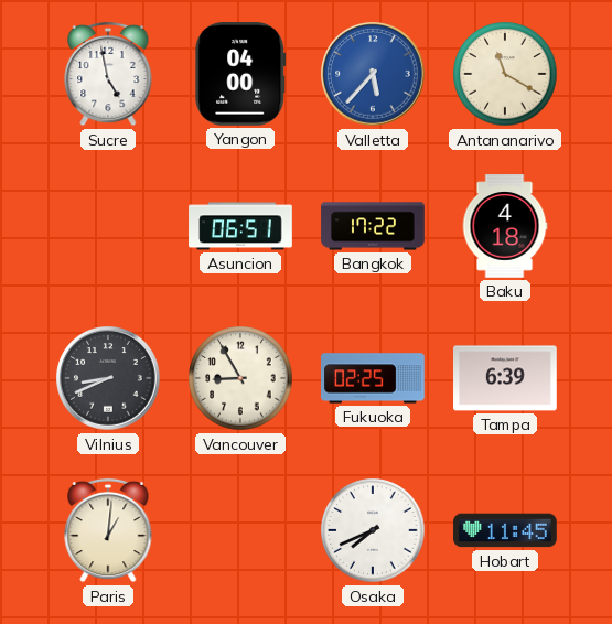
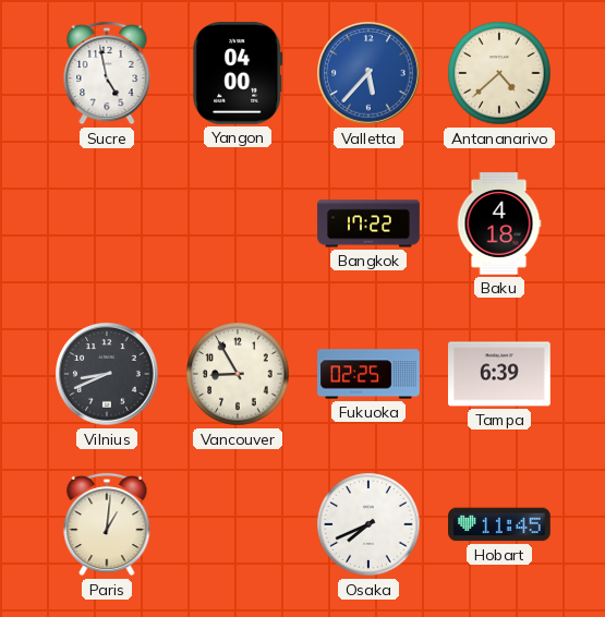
Antananarivo: 11:20 -> 4:38 (499, 73)
Asuncion: 06:51 -> none (240, 226)
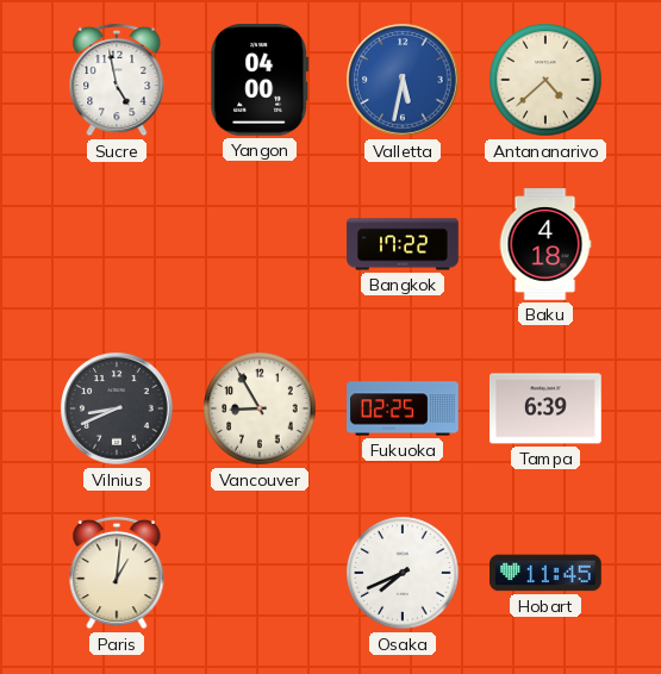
Valletta: 5:37 -> 5:32 (403, 80)
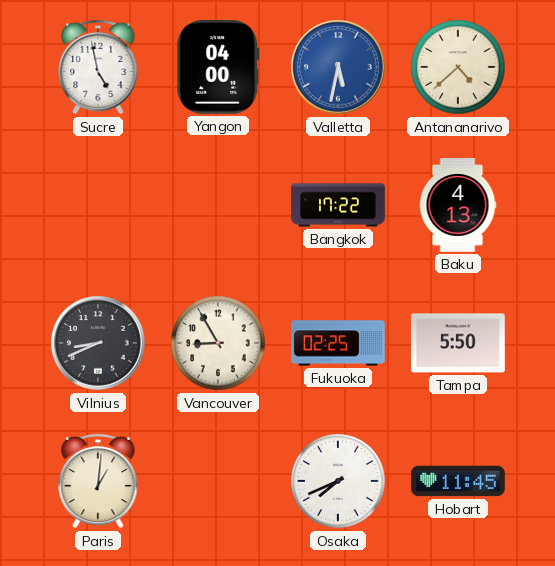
Baku: 4:18 -> 4:13 (458, 205)
Tampa: 6:39 -> 5:50 (458, 343)
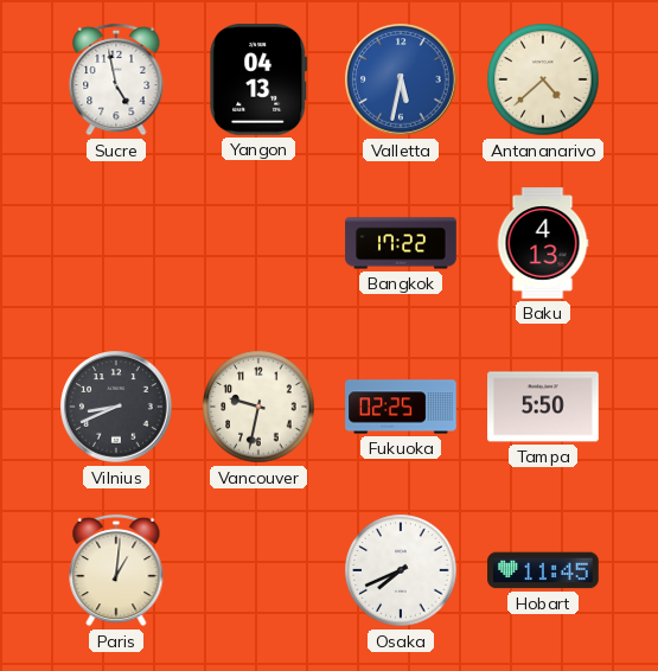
Yangon: 04:00 -> 04:13 (258, 81)
Vancouver: 8:55 -> 9:32 (258, 407)
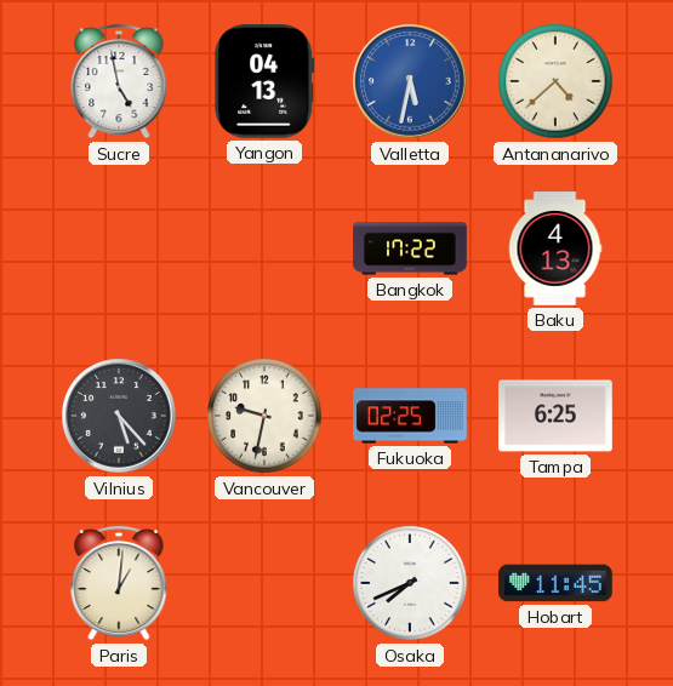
Vilnius: 8:41 -> 5:23 (119, 416)
Tampa: 5:50 -> 6:25 (555, 416)
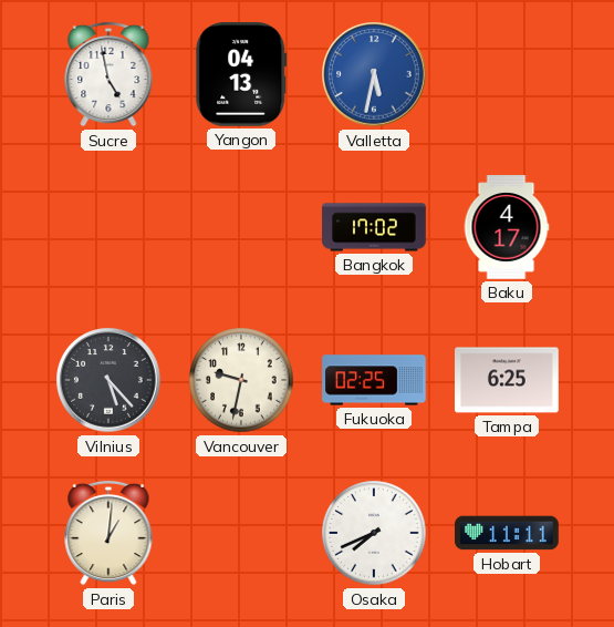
Antananarivo: 4:38 -> none (555, 81)
Bangkok: 17:22 -> 17:02 (374, 227)
Baku: 4:13 -> 4:17 (507, 227)
Hobart: 11:45 -> 11:11 (507, 533)
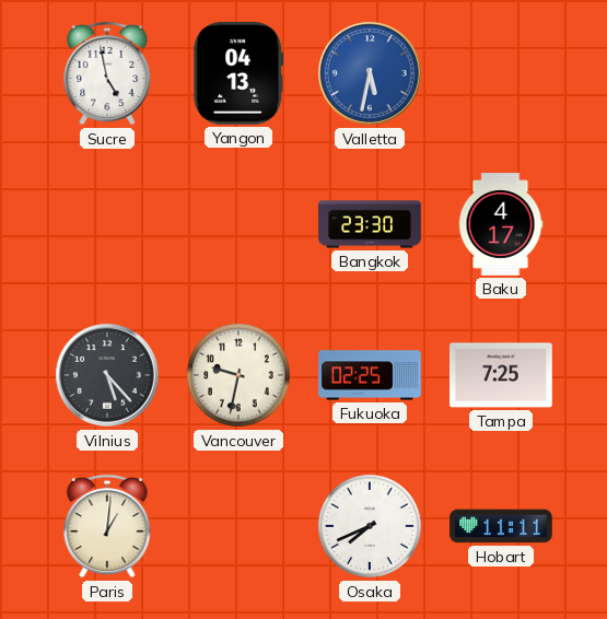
Bangkok: 17:02 -> 23:30 (370, 224)
Tampa: 6:25 -> 7:25 (501, 375)
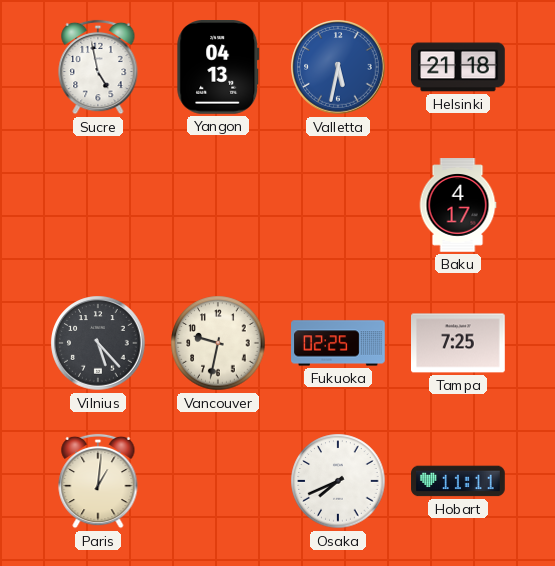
Helsinki: none -> 21:18 (458, 67)
Bangkok: 23:30 -> none (370, 224)
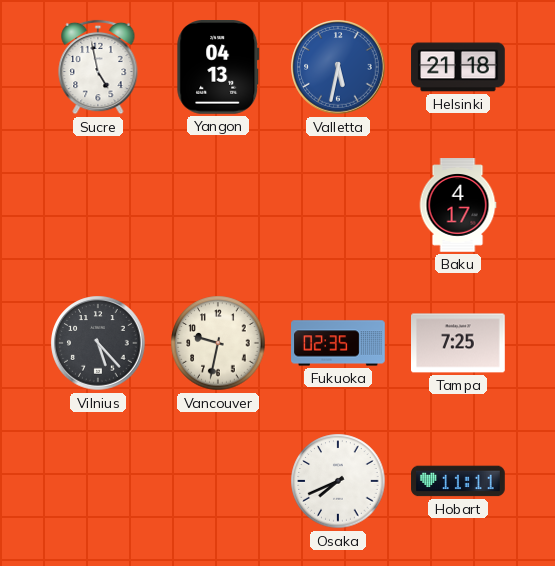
Fukuoka: 02:25 -> 02:35 (338, 343)
Paris: 1:01 -> none (98, 481)
